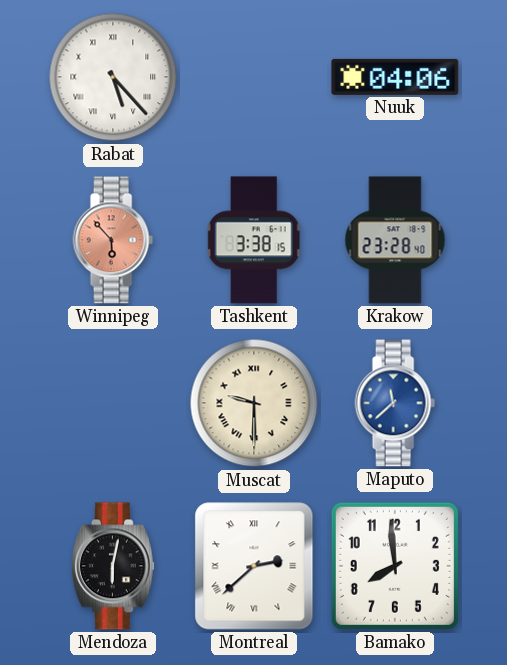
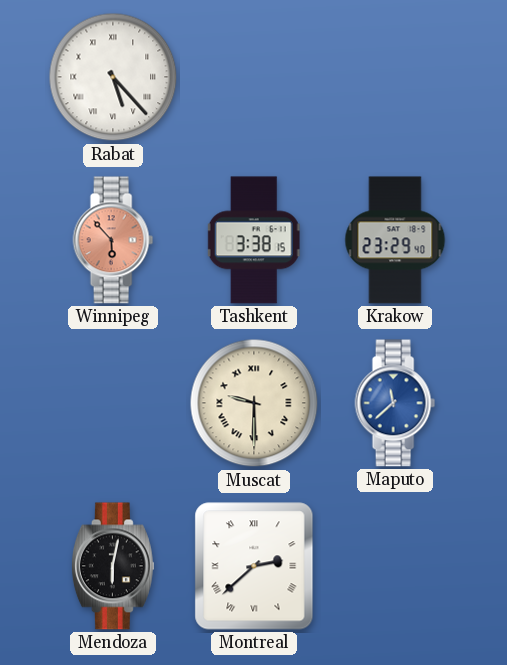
Nuuk: 04:06 -> none (395, 77)
Krakow: 23:28 -> 23:29 (395, 240)
Bamako: 7:59 -> none (395, 566)
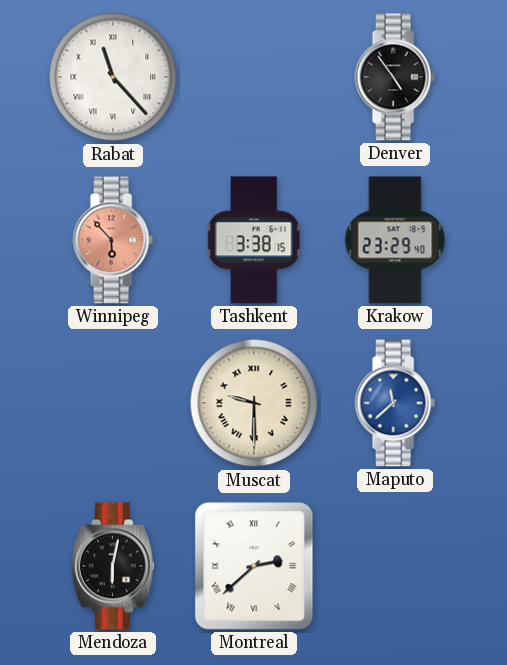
Rabat: 5:23 -> 11:23 (113, 77)
Denver: none -> 4:54 (395, 77)
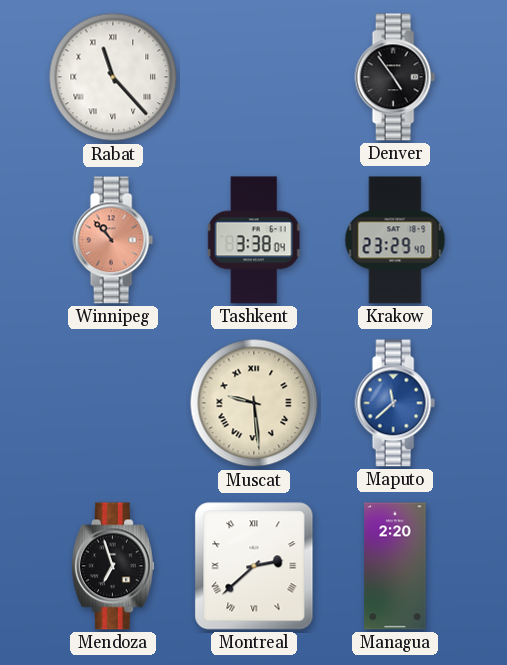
Winnipeg: 5:53 -> 10:53 (113, 240)
Tashkent: 3:38:15 -> 3:38:04 (254, 240)
Muscat: 9:30 -> 9:29 (254, 403)
Mendoza: 6:02 -> 6:57 (113, 566)
Managua: none -> 2:20 (395, 566)
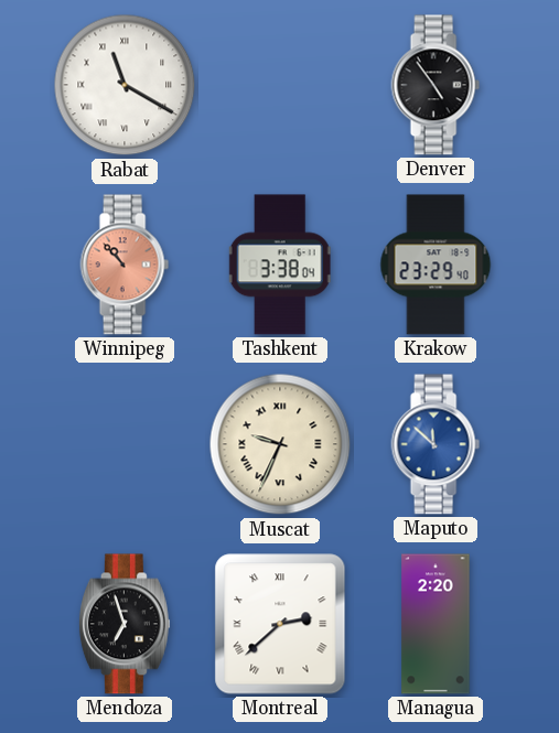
Rabat: 11:23 -> 11:20 (125, 85)
Muscat: 9:29 -> 9:34 (280, 444)
Maputo: 11:38 -> 11:52 (436, 444)
